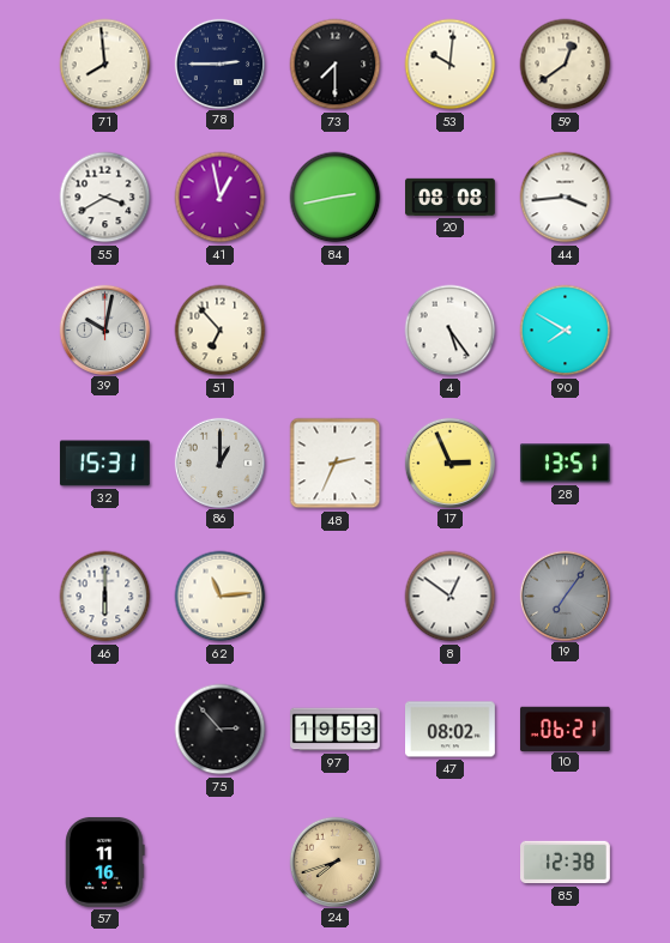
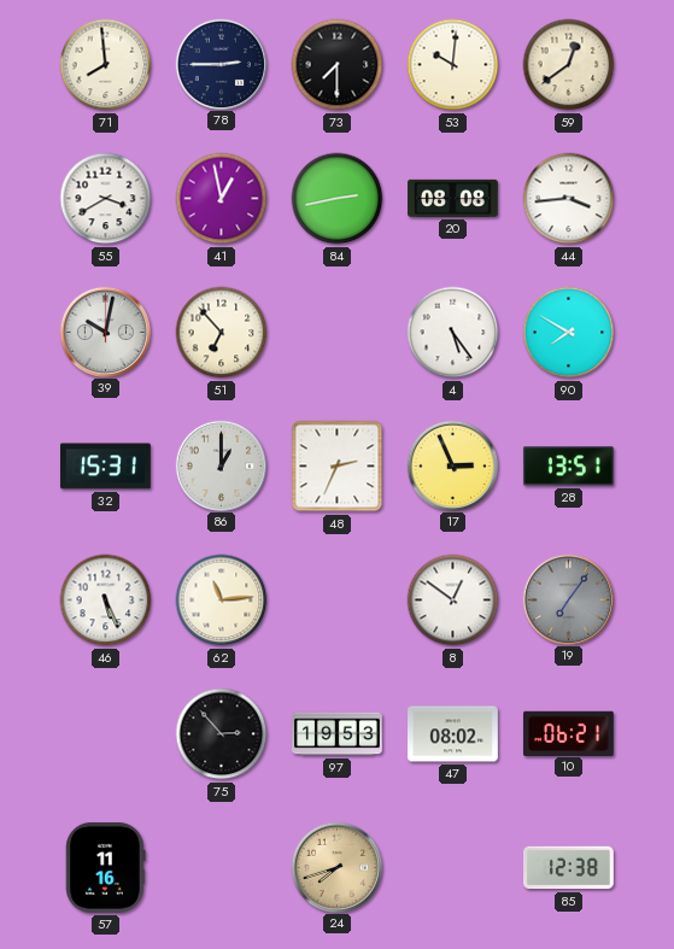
46: 6:00 -> 5:26 (106, 601)
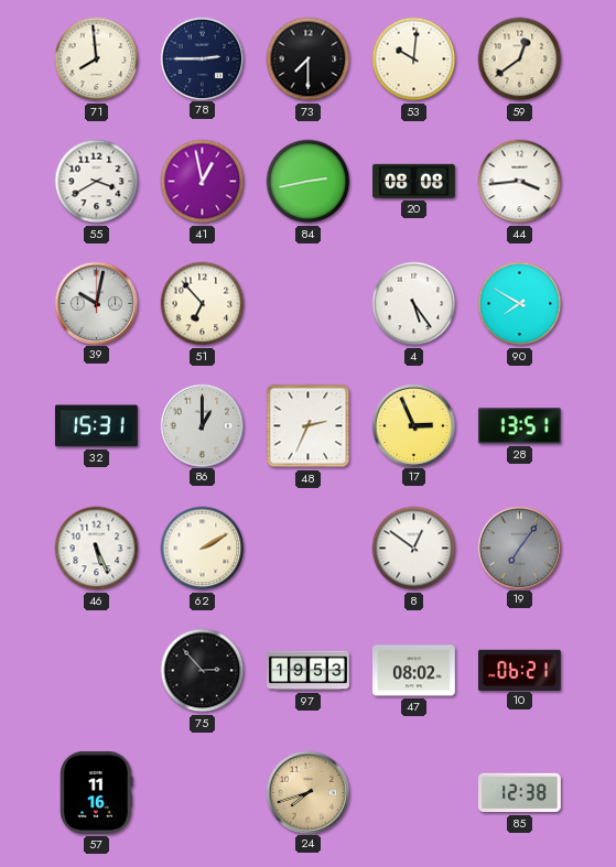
62: 11:14 -> 2:10 (203, 549)
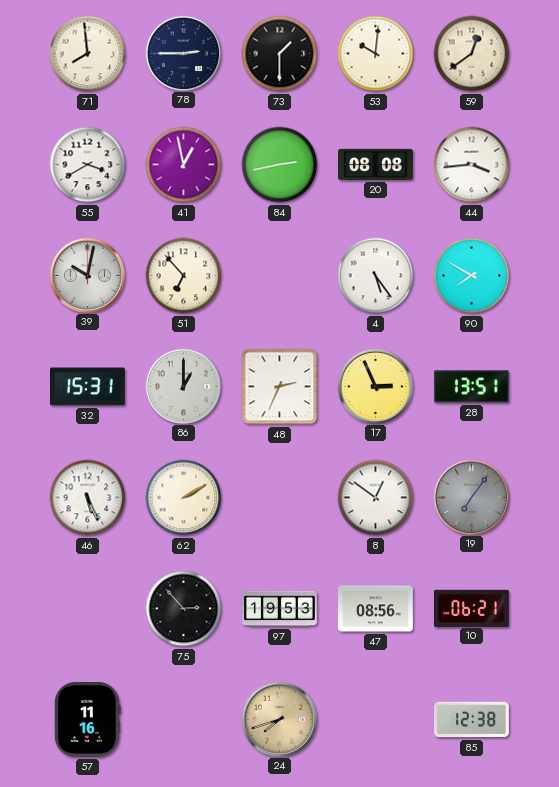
73: 7:30 -> 1:30 (280, 54)
47: 08:02 -> 08:56 (376, 609)
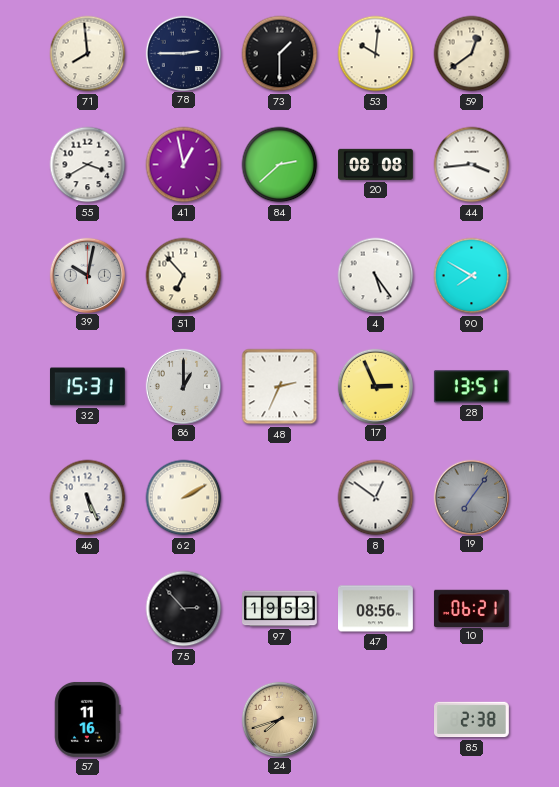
84: 2:43 -> 2:38 (280, 165)
85: 12:38 -> 2:38 (472, 720)
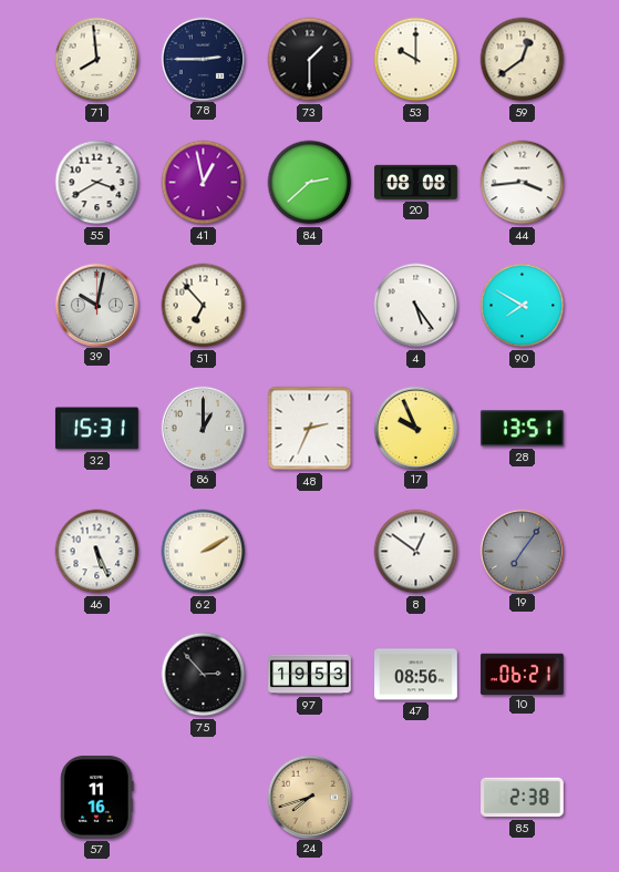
53: 10:01 -> 10:00 (416, 60)
17: 2:56 -> 9:56 (415, 428)
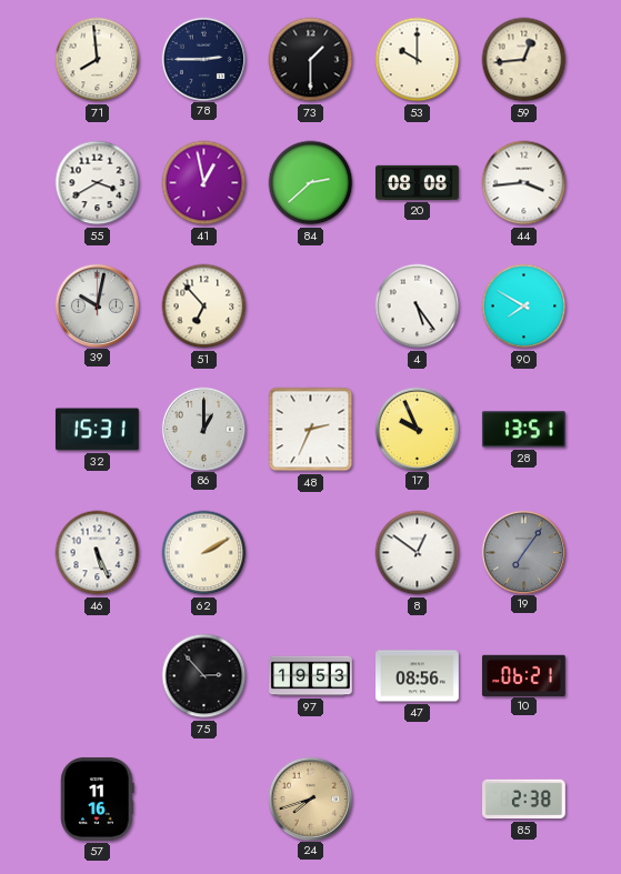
59: 12:39 -> 12:44 (524, 60)
